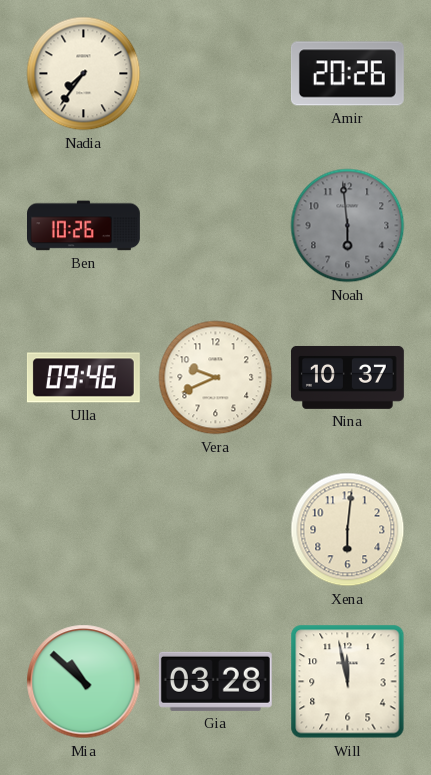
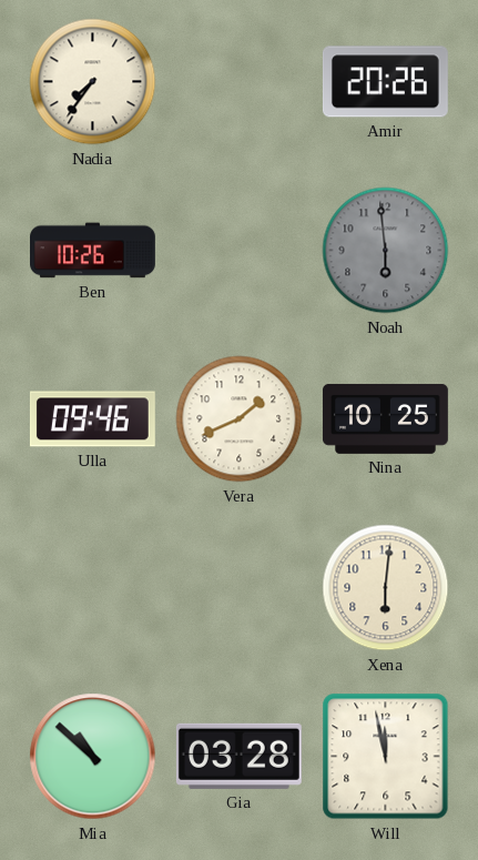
Vera: 9:41 -> 1:41 (240, 419)
Nina: 10:37 -> 10:25 (386, 418)
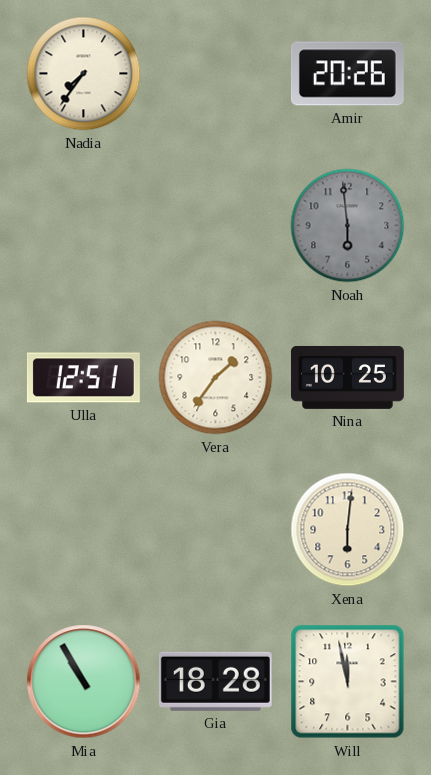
Ben: 10:26 -> none (93, 251)
Ulla: 09:46 -> 12:51 (83, 378)
Vera: 1:41 -> 1:36 (216, 378)
Mia: 10:52 -> 10:55 (84, 682)
Gia: 03:28 -> 18:28 (215, 681)
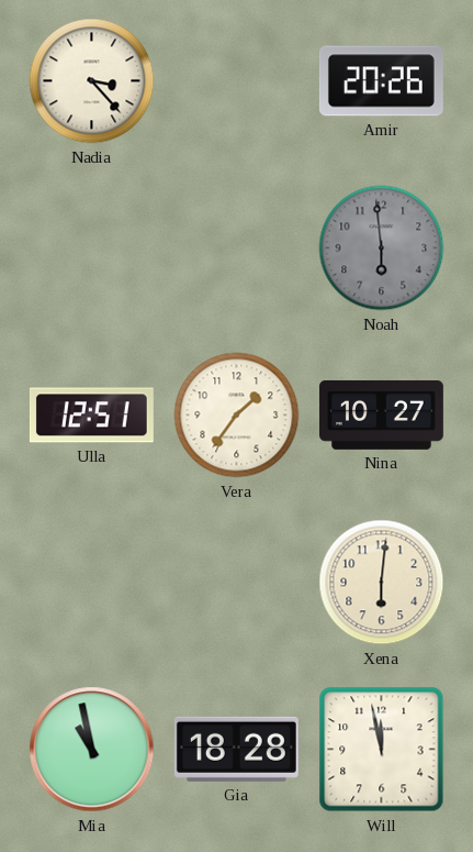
Nadia: 7:36 -> 3:23 (92, 81)
Nina: 10:25 -> 10:27 (382, 414)
Mia: 10:55 -> 10:58 (92, 750)
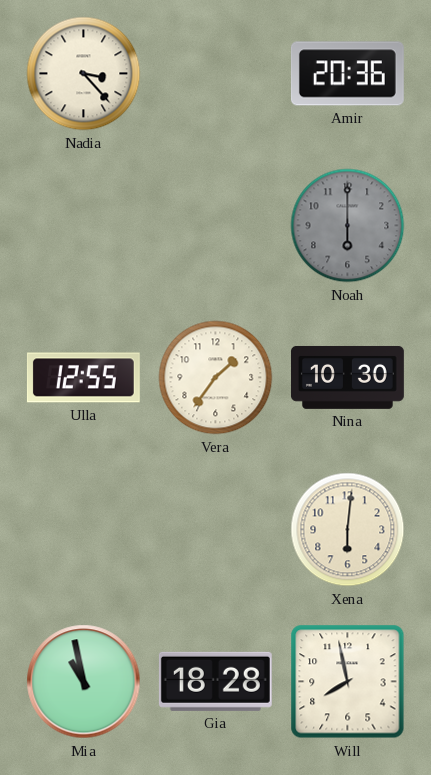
Amir: 20:26 -> 20:36 (347, 74)
Noah: 5:59 -> 6:00 (348, 226)
Ulla: 12:51 -> 12:55 (83, 378)
Nina: 10:27 -> 10:30 (348, 377)
Will: 11:58 -> 7:58 (348, 682)
